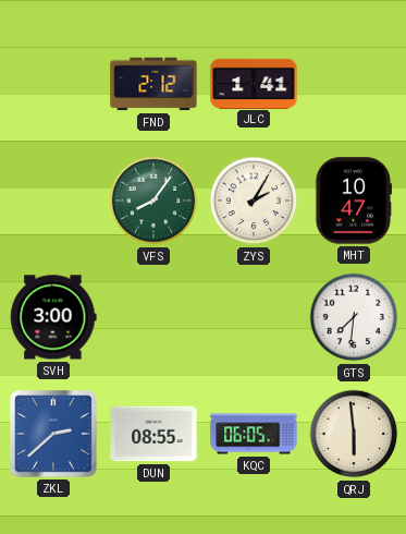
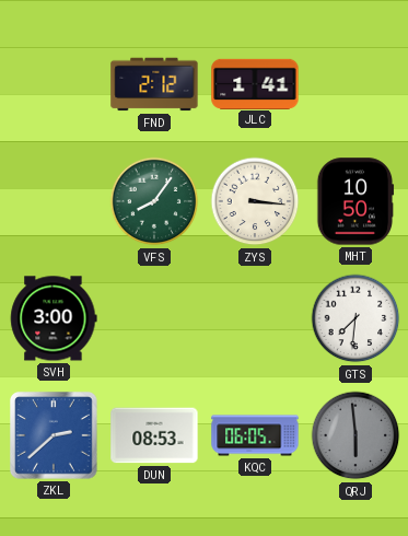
ZYS: 2:05 -> 3:16 (255, 201)
MHT: 10:47 -> 10:50 (355, 201)
DUN: 08:55 -> 08:53 (154, 435)
QRJ dial: cream -> grey (355, 435)
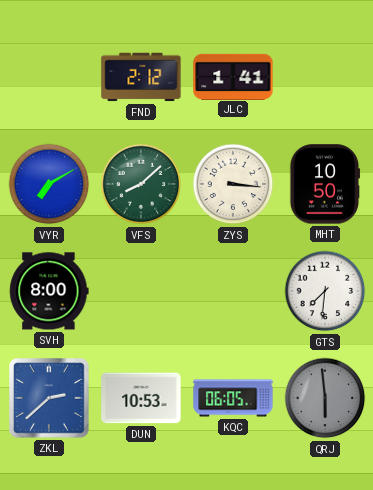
VYR: none -> 7:10 (49, 184)
VFS: 8:06 -> 8:08 (141, 184)
SVH: 3:00 -> 8:00 (49, 291)
DUN: 08:53 -> 10:53 (141, 398)
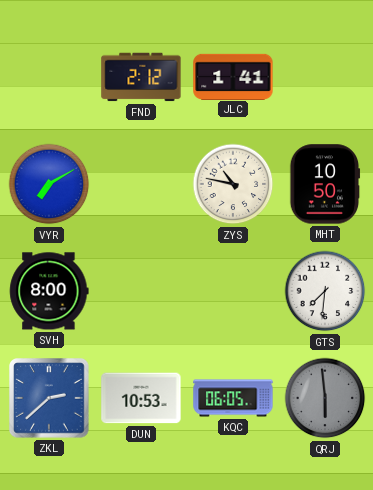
VFS: 8:08 -> none (141, 184)
ZYS: 3:16 -> 10:47 (233, 184)
